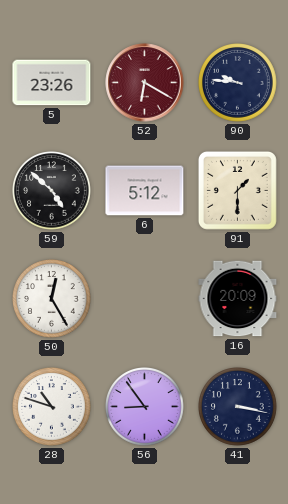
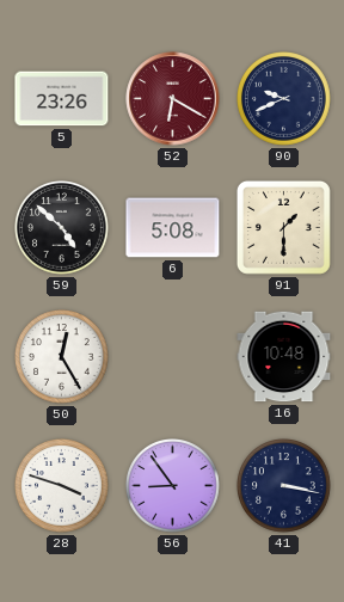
90: 9:46 -> 9:41 (284, 99)
6: 5:12 -> 5:08 (173, 228)
16: 20:09 -> 10:48 (284, 357)
28: 10:48 -> 3:48 (62, 486)
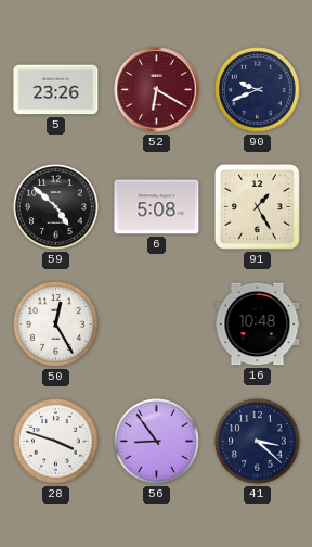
91: 1:30 -> 1:25 (257, 206)
41: 3:17 -> 3:22 (258, 442)
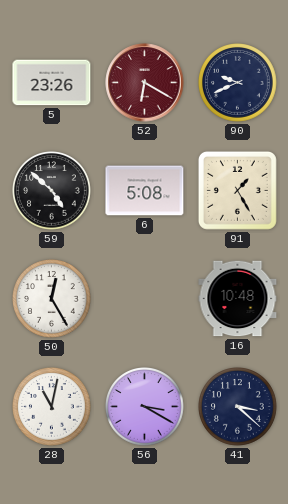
28: 3:48 -> 11:02 (52, 407)
56: 8:54 -> 3:20 (145, 407)
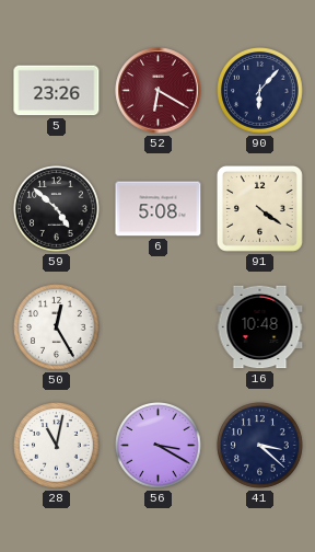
90: 9:41 -> 6:07 (260, 91)
91: 1:25 -> 4:21 (259, 208)
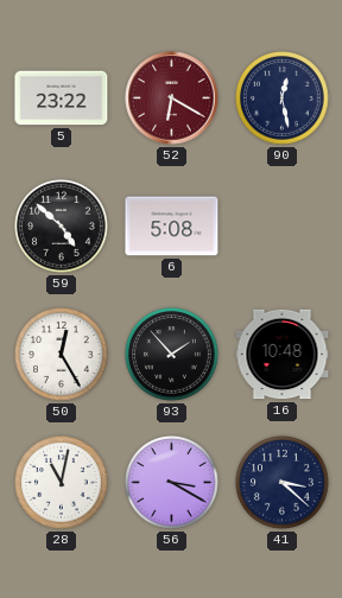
5: 23:26 -> 23:22 (62, 98)
90: 6:07 -> 12:28 (283, 98)
91: 4:21 -> none (259, 208)
93: none -> 1:53 (172, 355)
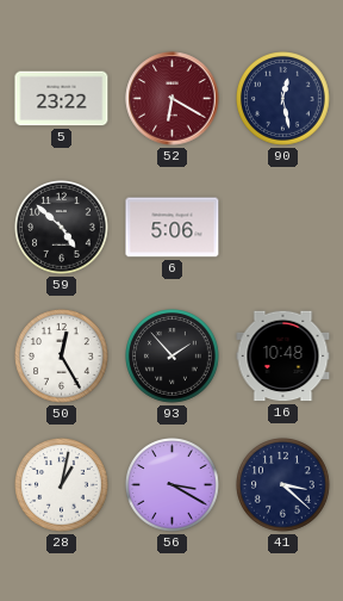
6: 5:08 -> 5:06 (173, 228)
28: 11:02 -> 1:02 (62, 485)
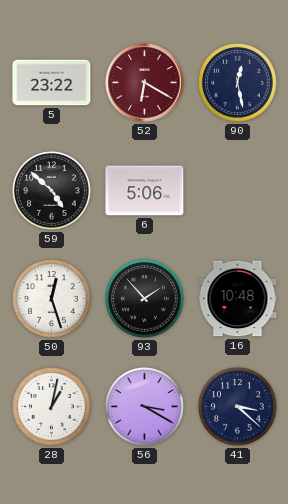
50: 12:25 -> 12:27 (52, 299)
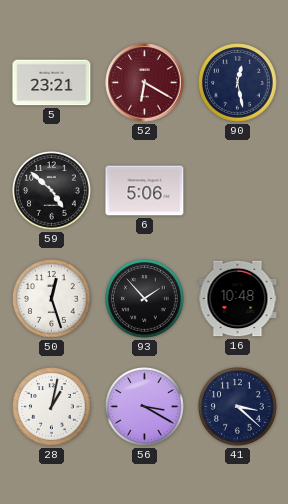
5: 23:22 -> 23:21 (52, 83)
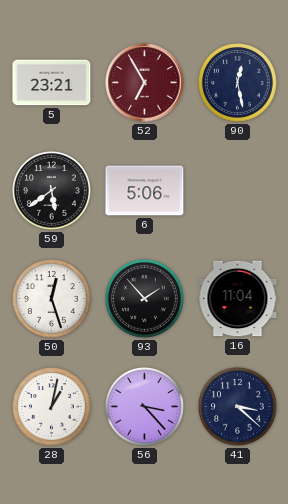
52: 6:20 -> 6:55 (145, 83)
59: 4:52 -> 5:39 (52, 191)
16: 10:48 -> 11:04 (238, 299)
56: 3:20 -> 3:23 (145, 407)
